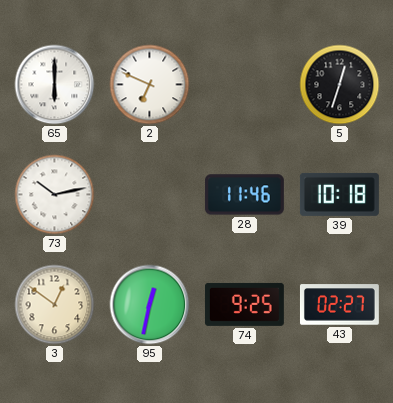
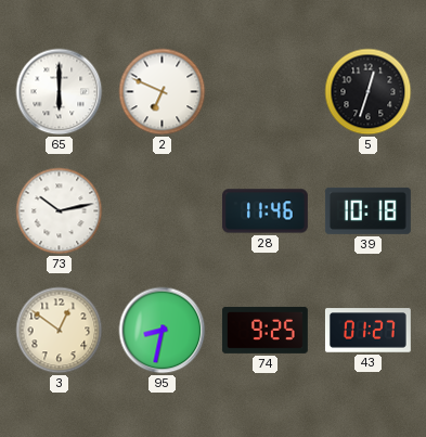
95: 12:32 -> 8:32 (163, 331)
43: 02:27 -> 01:27 (367, 331)
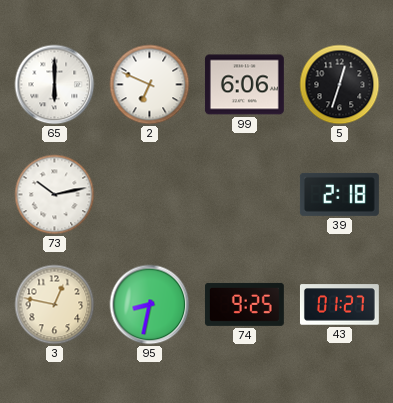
99: none -> 6:06 (244, 85)
28: 11:46 -> none (264, 211)
39: 10:18 -> 2:18 (339, 194)
3: 12:51 -> 12:47 (55, 305)
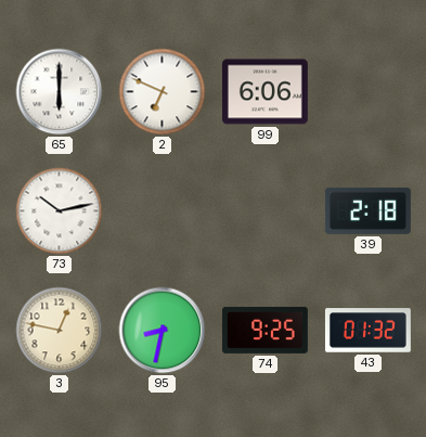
5: 12:33 -> none (340, 85)
43: 01:27 -> 01:32 (367, 331)
